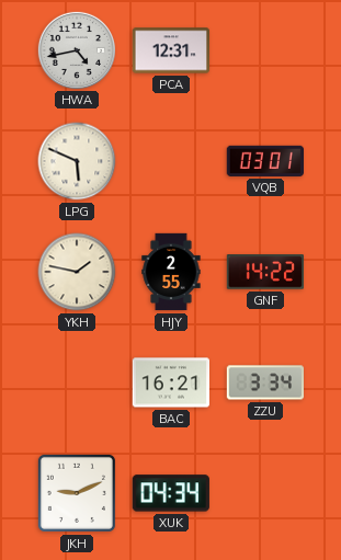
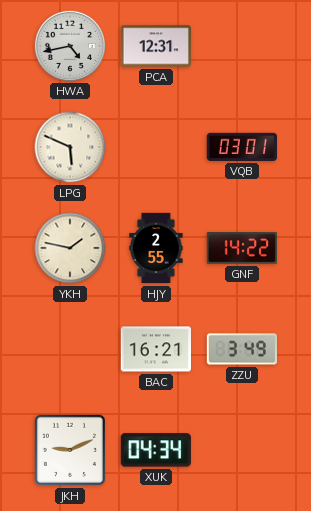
ZZU: 3:34 -> 3:49 (241, 349)
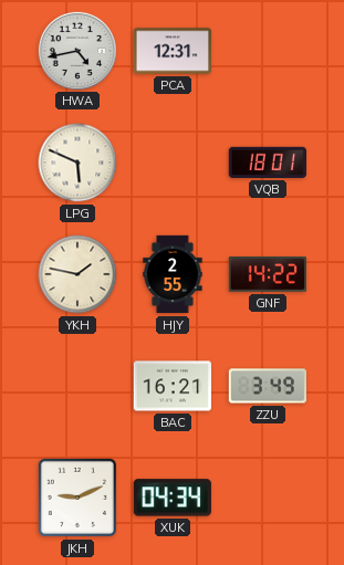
VQB: 03:01 -> 18:01 (267, 163)
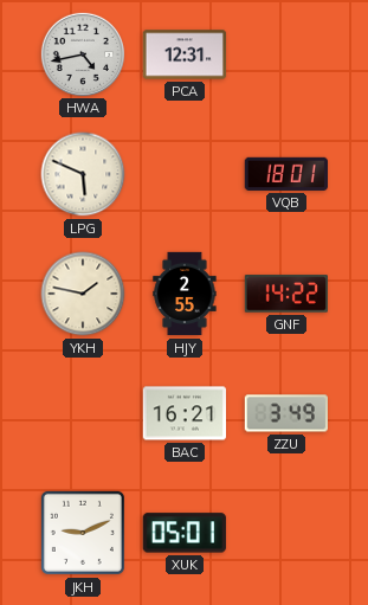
XUK: 04:34 -> 05:01 (185, 533)
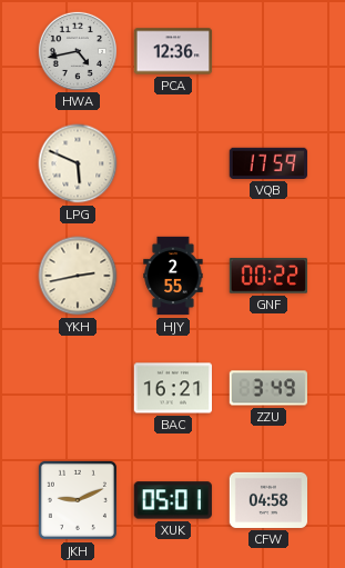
PCA: 12:31 -> 12:36 (173, 51)
VQB: 18:01 -> 17:59 (267, 163)
YKH: 1:47 -> 2:43 (78, 276)
GNF: 14:22 -> 00:22 (267, 276)
CFW: none -> 04:58 (268, 500)
